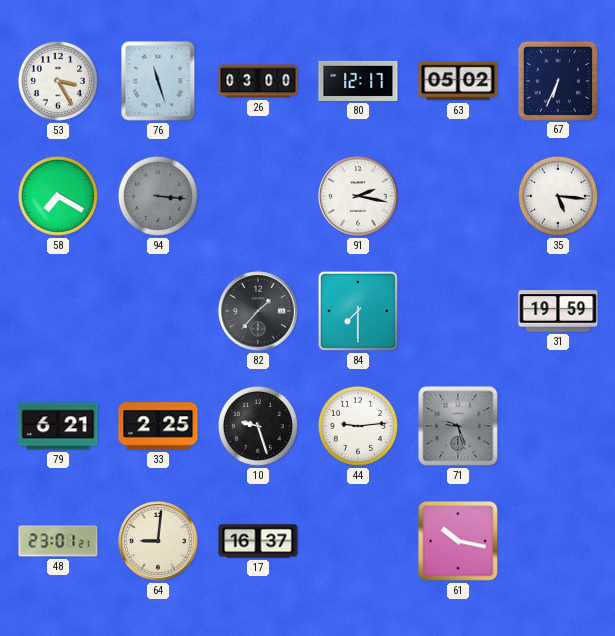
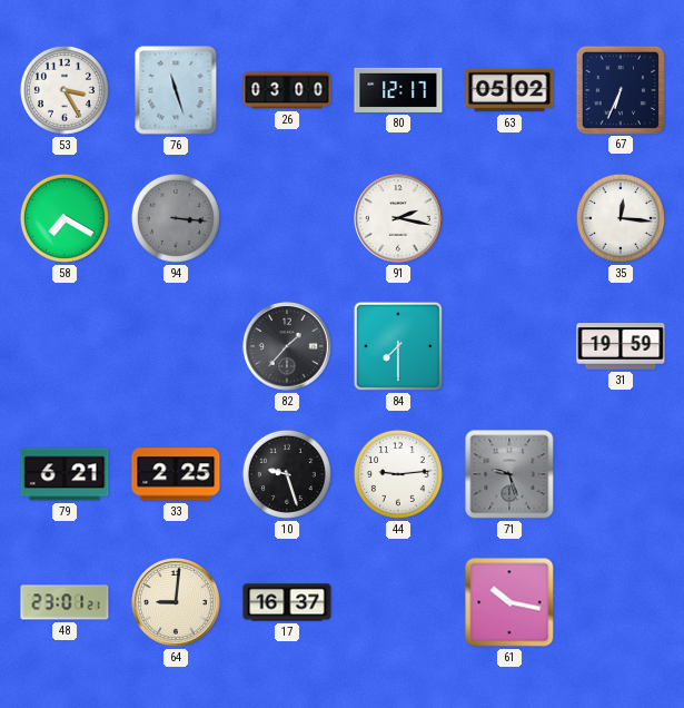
35: 5:16 -> 12:16 (621, 218)
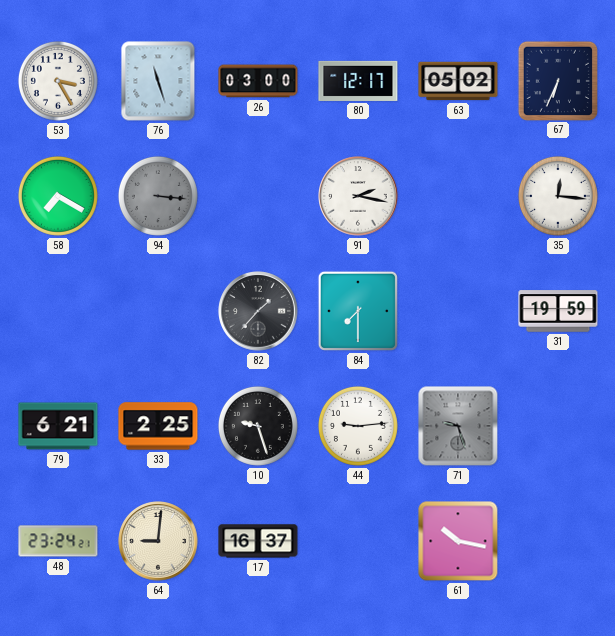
48: 23:01 -> 23:24 (58, 541)
